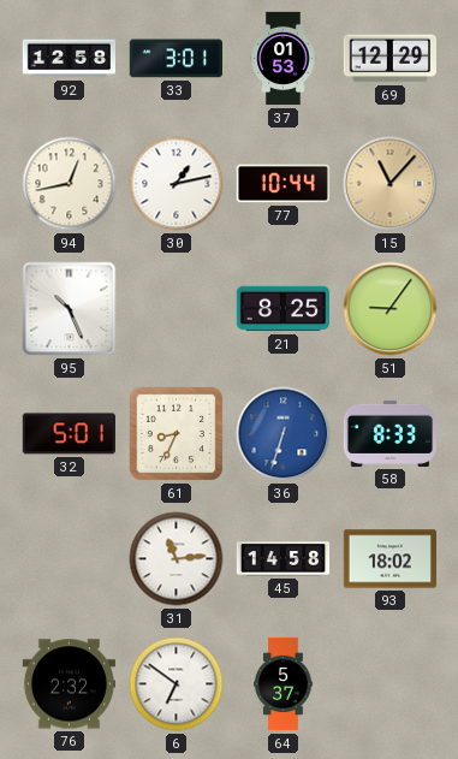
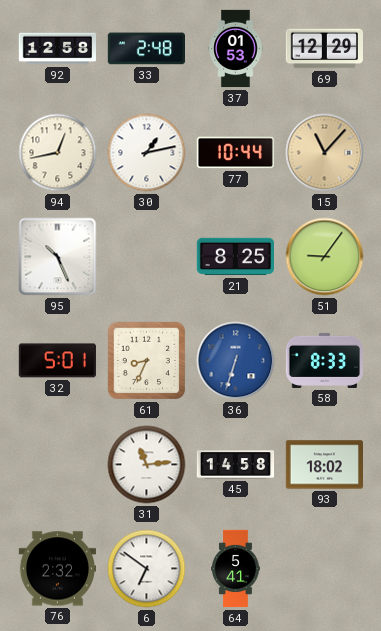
33: 3:01 -> 2:48 (146, 49)
64: 5:37 -> 5:41 (236, 569)
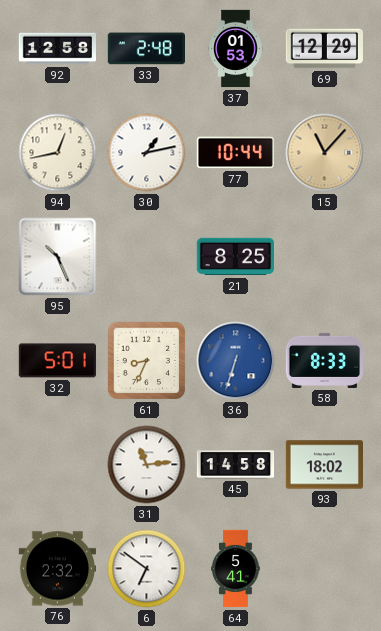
51: 9:06 -> none (325, 257)
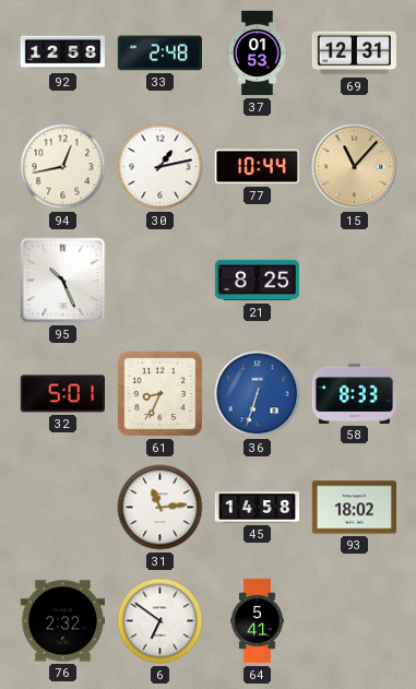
69: 12:29 -> 12:31 (354, 54)
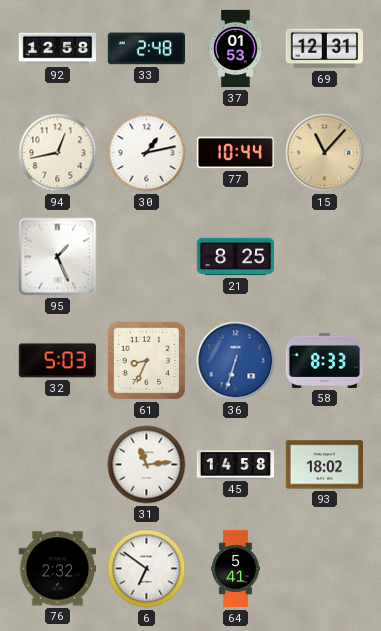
95: 10:26 -> 1:26 (58, 257)
32: 5:01 -> 5:03 (57, 361)
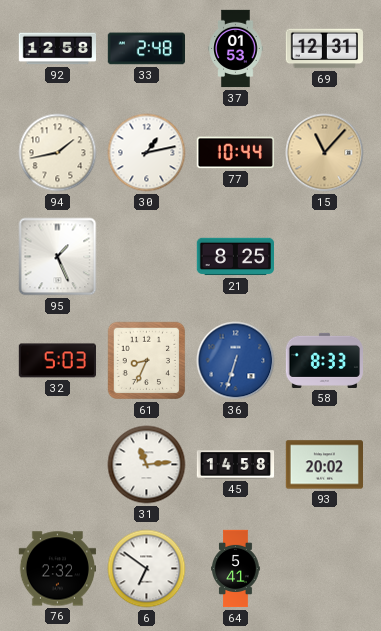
94: 12:43 -> 1:43 (58, 153)
93: 18:02 -> 20:02 (324, 465)
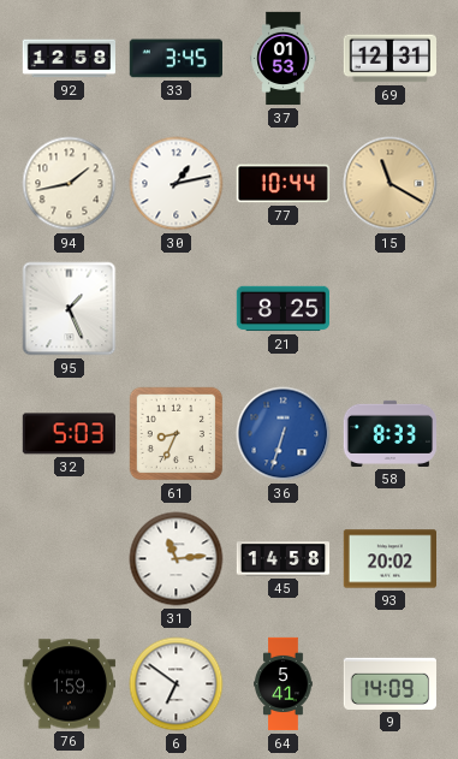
33: 2:48 -> 3:45 (176, 59)
15: 11:07 -> 11:20 (391, 184)
76: 2:32 -> 1:59 (69, 684)
9: none -> 14:09 (389, 683)
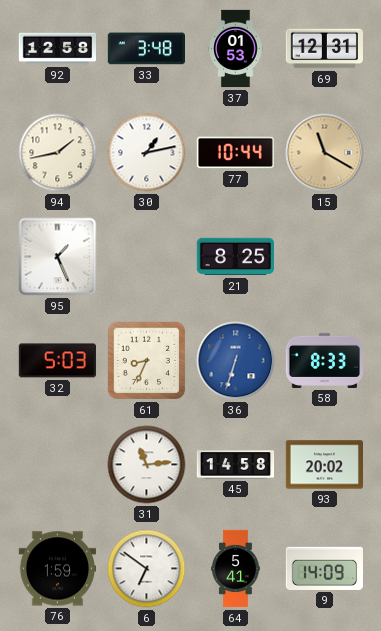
33: 3:45 -> 3:48 (146, 49)
